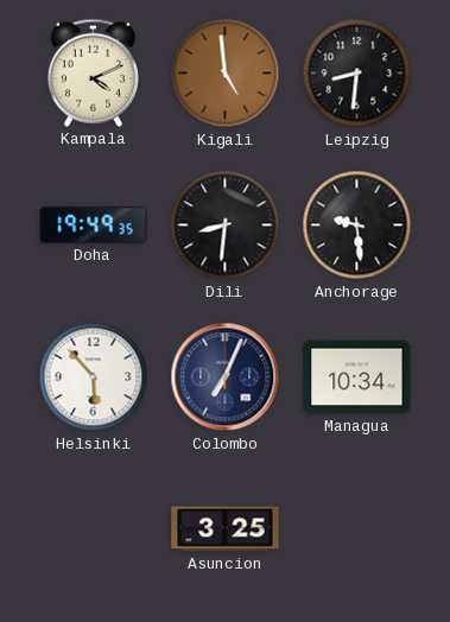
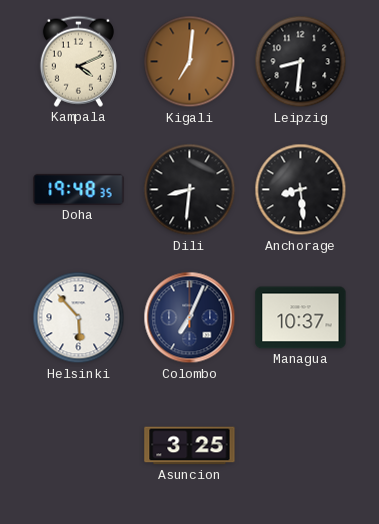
Kigali: 4:59 -> 7:01 (190, 62)
Doha: 19:49 -> 19:48 (79, 189)
Anchorage: 9:29 -> 8:29 (301, 190)
Managua: 10:34 -> 10:37 (301, 318)
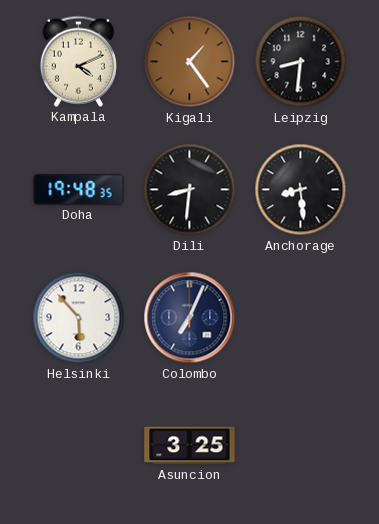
Kigali: 7:01 -> 1:24 (190, 62)
Managua: 10:37 -> none (301, 318)
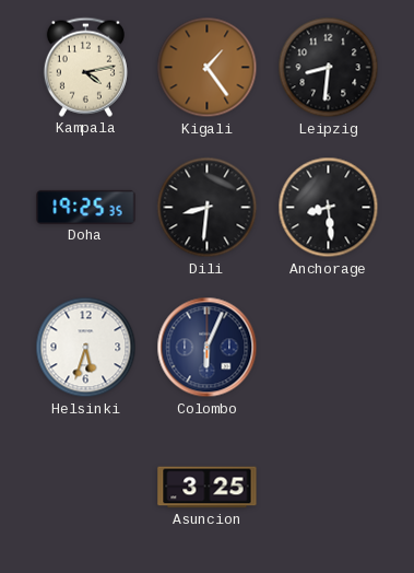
Kampala: 4:11 -> 4:13 (85, 67)
Doha: 19:48 -> 19:25 (86, 207)
Helsinki: 5:53 -> 5:33 (86, 348)
Colombo: 7:04 -> 6:04 (208, 348)
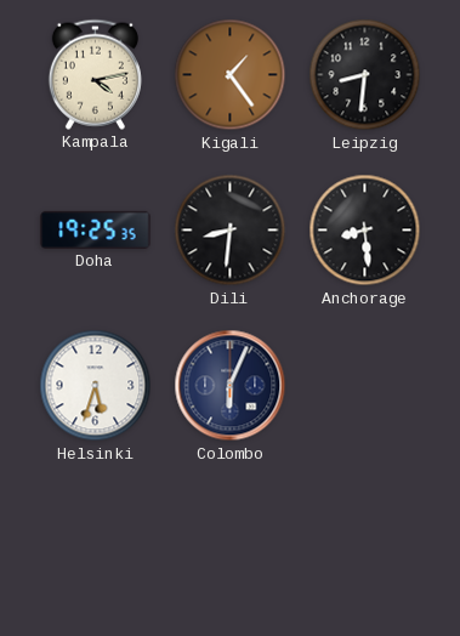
Asuncion: 3:25 -> none (208, 488)
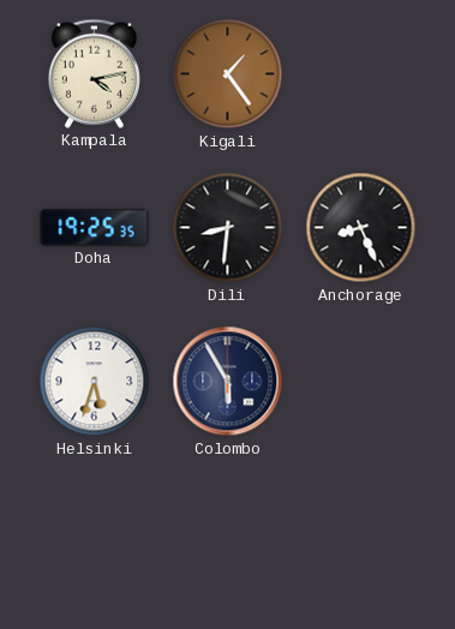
Leipzig: 8:31 -> none (365, 75)
Anchorage: 8:29 -> 8:26 (361, 228)
Colombo: 6:04 -> 5:55 (228, 382)
